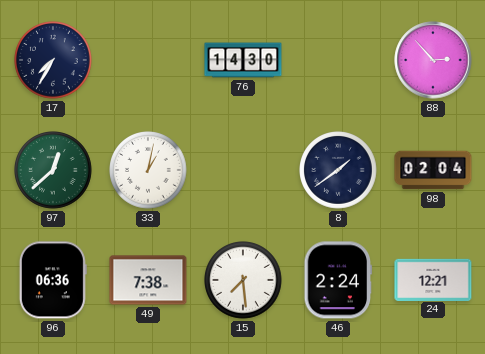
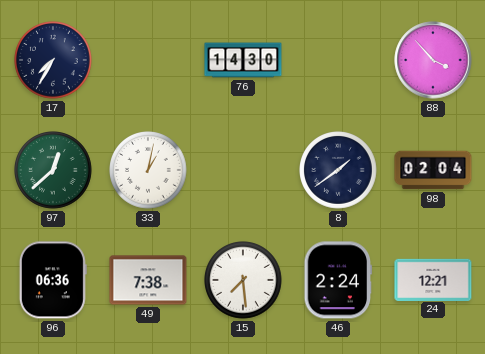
88: 2:53 -> 3:53 (433, 60)
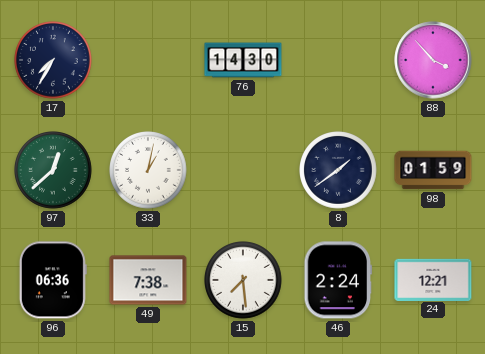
98: 02:04 -> 01:59 (433, 170)
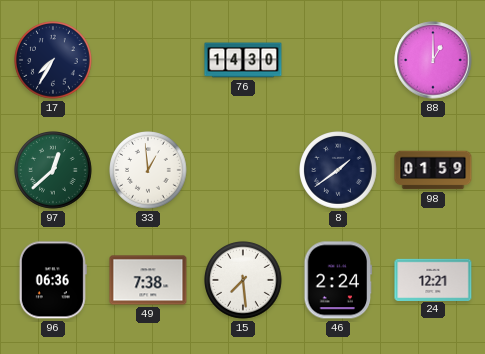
88: 3:53 -> 1:00 (433, 60)
33: 1:02 -> 12:59 (148, 171)
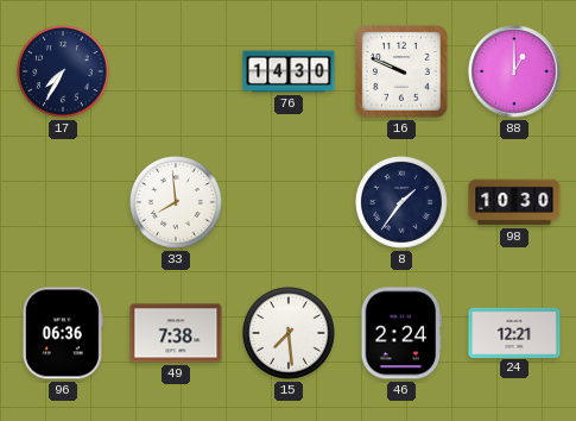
16: none -> 9:49 (401, 71)
97: 12:38 -> none (53, 171)
33: 12:59 -> 7:59 (176, 203)
8: 1:39 -> 1:36 (401, 203)
98: 01:59 -> 10:30 (514, 202)
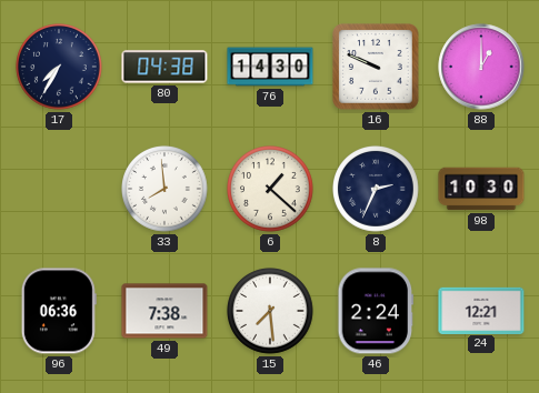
80: none -> 04:38 (164, 67)
6: none -> 1:22 (270, 190)
8: 1:36 -> 2:34 (376, 190)
